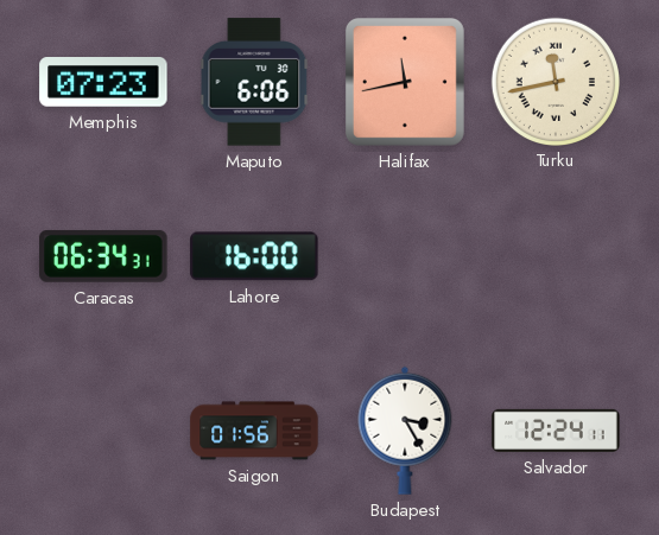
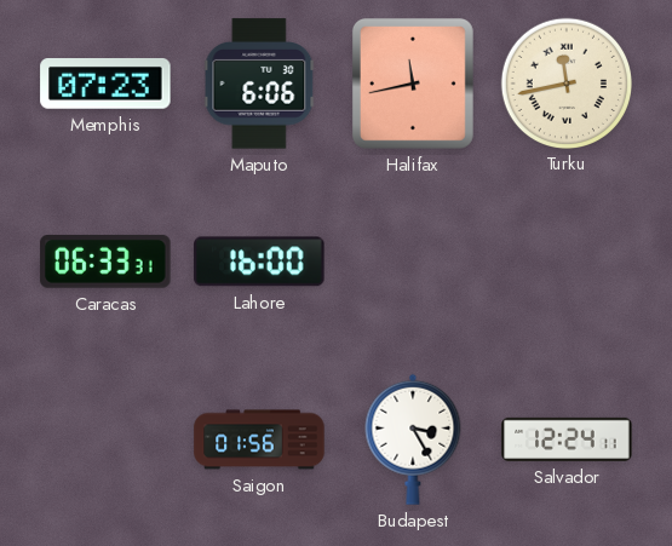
Caracas: 06:34 -> 06:33 (105, 261)
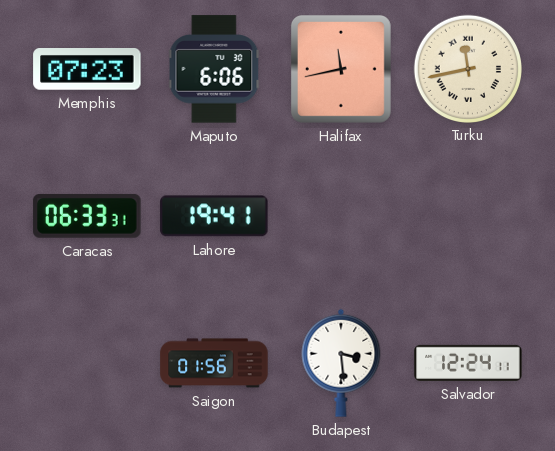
Lahore: 16:00 -> 19:41 (214, 216)
Budapest: 3:25 -> 3:29 (341, 363)
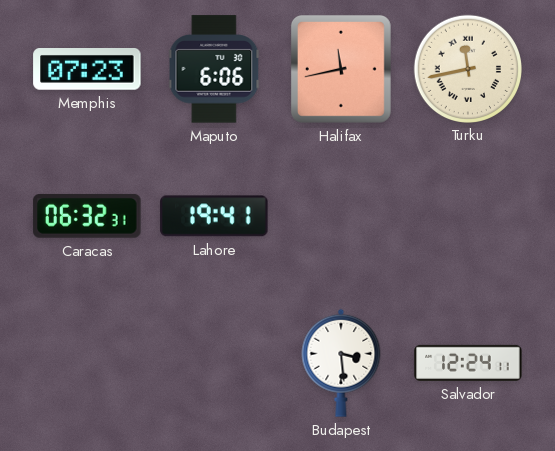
Caracas: 06:33 -> 06:32 (87, 216)
Saigon: 01:56 -> none (214, 363)
